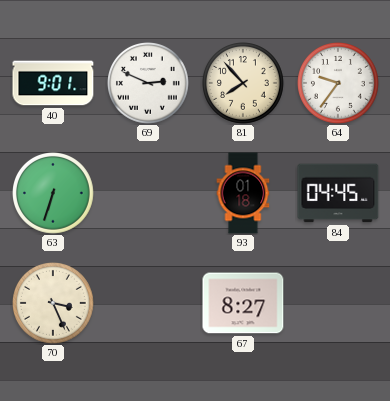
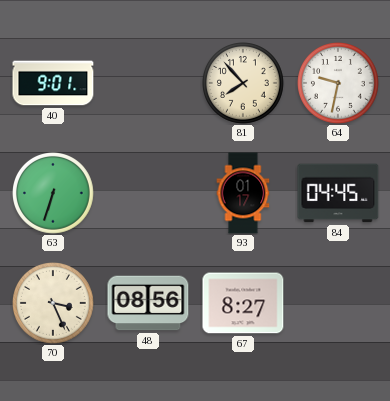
69: 2:49 -> none (149, 84)
64: 9:36 -> 9:32 (339, 84)
93: 01:18 -> 01:17 (243, 193)
48: none -> 08:56 (148, 303)
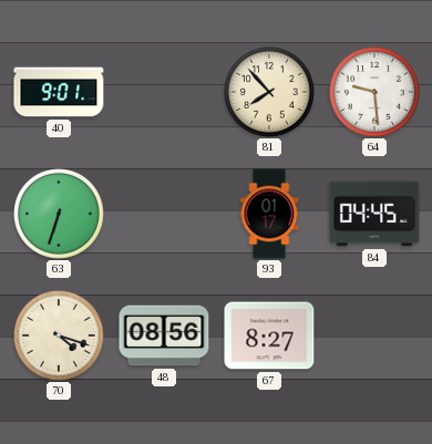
64: 9:32 -> 9:29 (376, 93)
70: 3:26 -> 4:18 (60, 337)
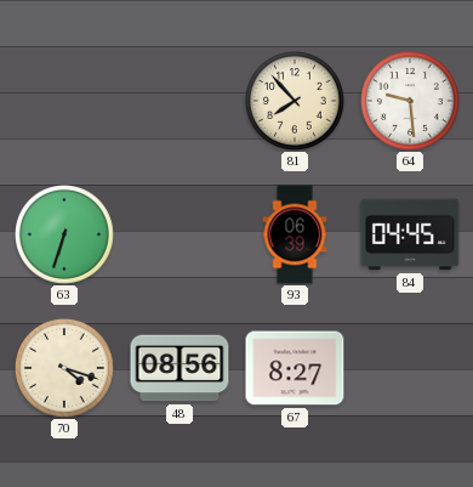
40: 9:01 -> none (59, 92)
93: 01:17 -> 06:39 (295, 234)
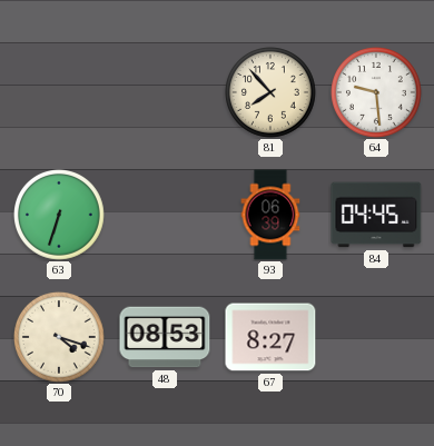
48: 08:56 -> 08:53 (165, 337)
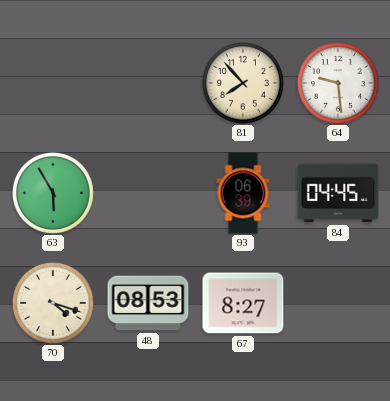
63: 6:33 -> 5:55 (54, 194)
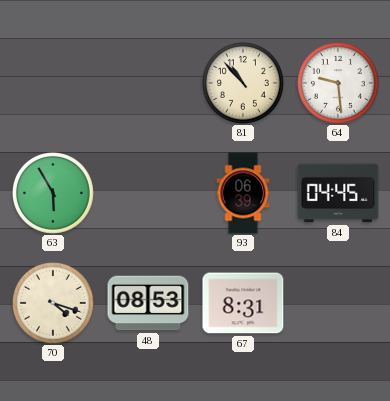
81: 7:53 -> 10:53 (244, 84)
67: 8:27 -> 8:31 (243, 303)
